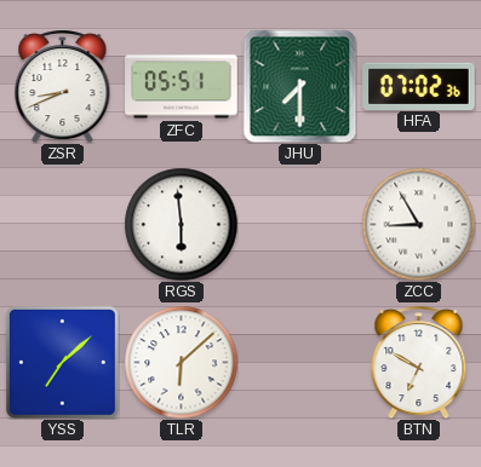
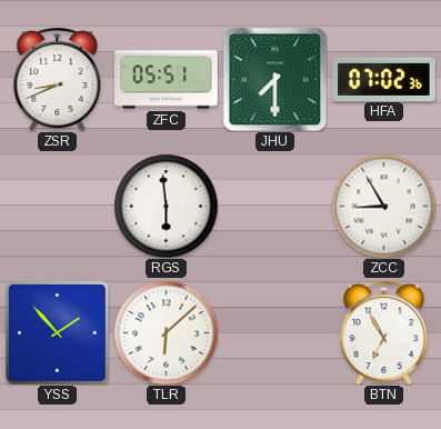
YSS: 7:08 -> 1:53 (57, 332)
BTN: 6:50 -> 6:55 (384, 332)
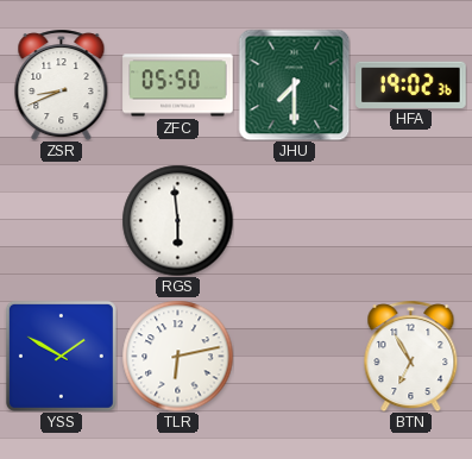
ZFC: 05:51 -> 05:50 (178, 86)
HFA: 07:02 -> 19:02 (411, 84)
ZCC: 8:55 -> none (383, 206)
YSS: 1:53 -> 1:50 (61, 356)
TLR: 6:08 -> 6:13 (177, 356)
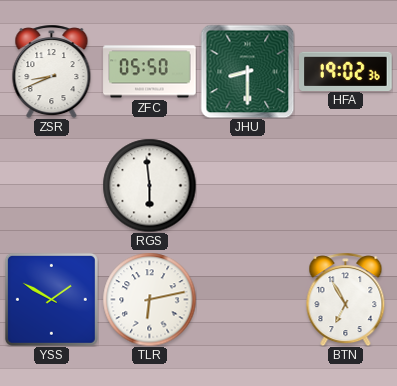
JHU: 7:30 -> 8:30 (247, 71)
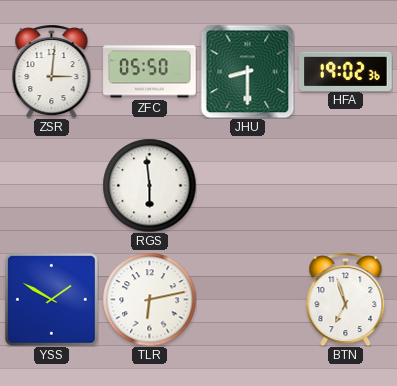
ZSR: 8:41 -> 3:01 (52, 71)
BTN: 6:55 -> 6:57 (346, 299)
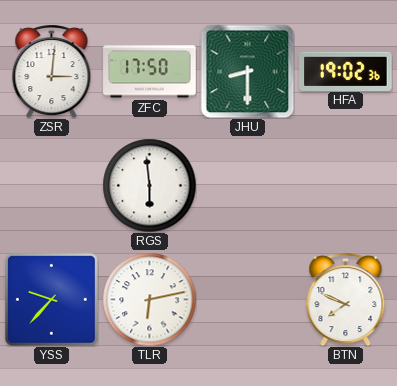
ZFC: 05:50 -> 17:50 (150, 72)
YSS: 1:50 -> 9:37 (51, 299)
BTN: 6:57 -> 7:49 (346, 299)
